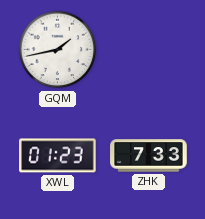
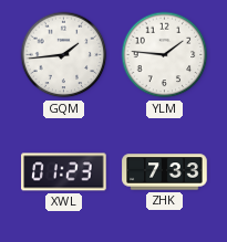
GQM: 1:43 -> 1:44 (64, 55)
YLM: none -> 1:46 (165, 55)
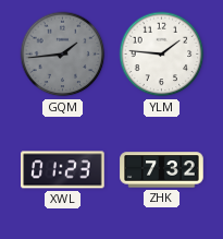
GQM dial: white -> grey (63, 55)
ZHK: 7:33 -> 7:32 (162, 170)
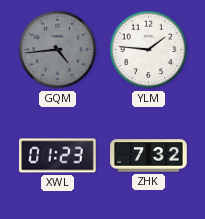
GQM: 1:44 -> 4:44 (58, 50)
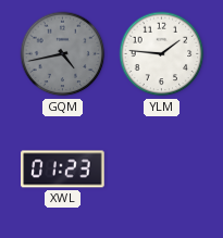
GQM: 4:44 -> 4:43 (63, 54)
ZHK: 7:32 -> none (149, 156)
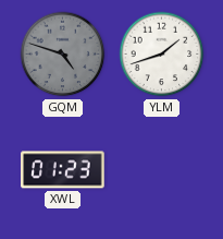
GQM: 4:43 -> 4:48 (63, 55)
YLM: 1:46 -> 1:42 (162, 55)
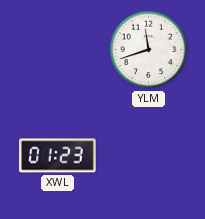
GQM: 4:48 -> none (63, 55)
YLM: 1:42 -> 11:42 (149, 50)
